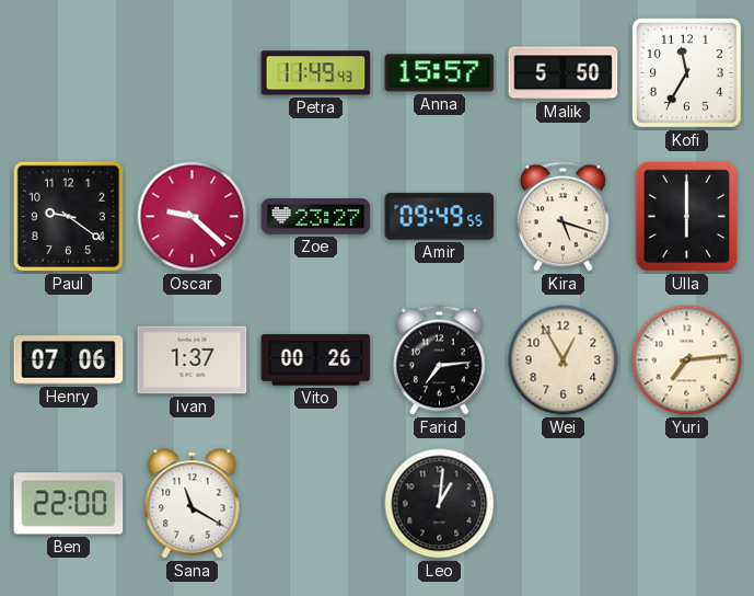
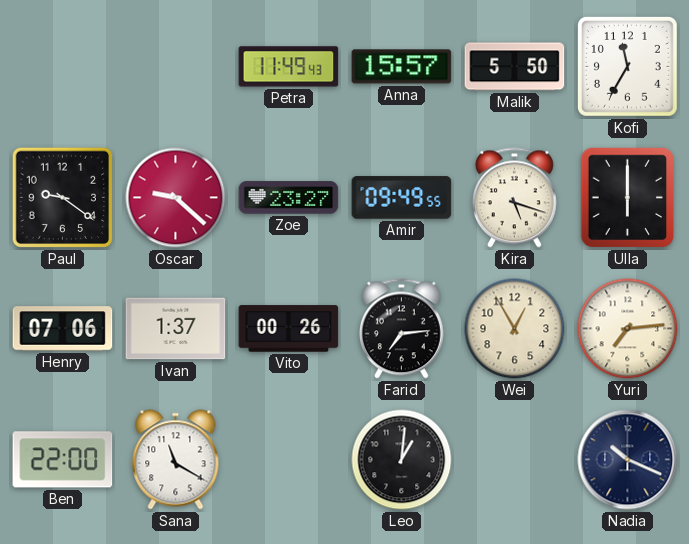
Nadia: none -> 10:19 (628, 460)
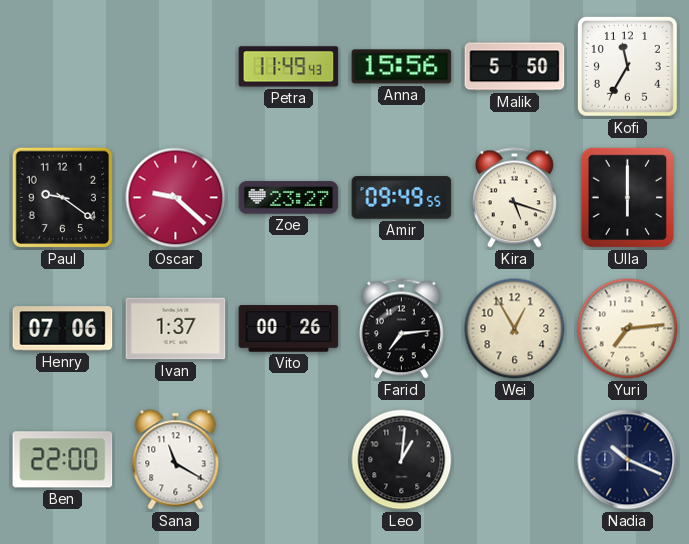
Anna: 15:57 -> 15:56 (402, 67)
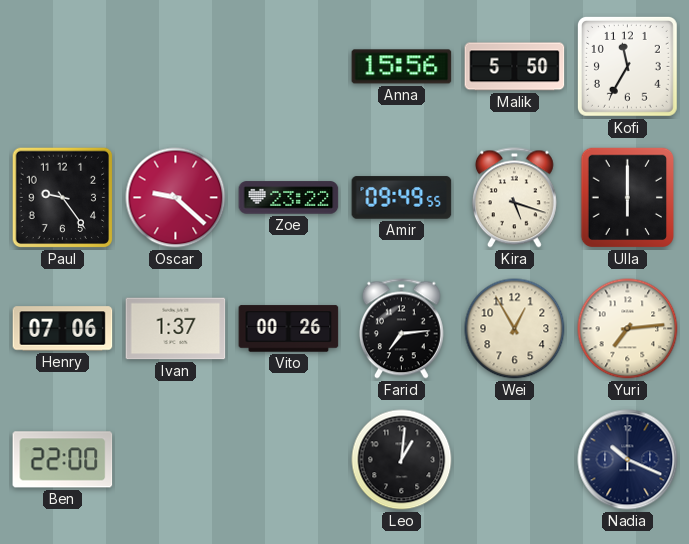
Petra: 11:49 -> none (289, 67)
Paul: 9:21 -> 9:24 (63, 198)
Zoe: 23:27 -> 23:22 (289, 198)
Sana: 11:20 -> none (176, 460)
